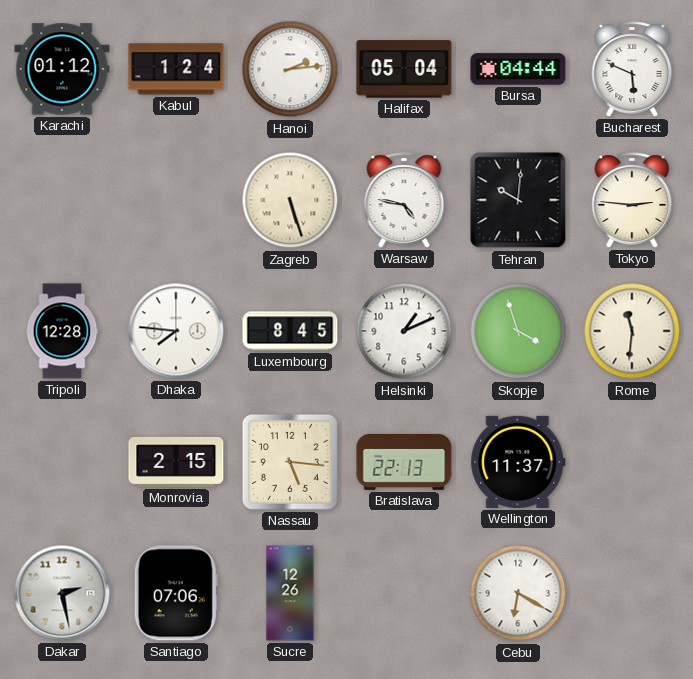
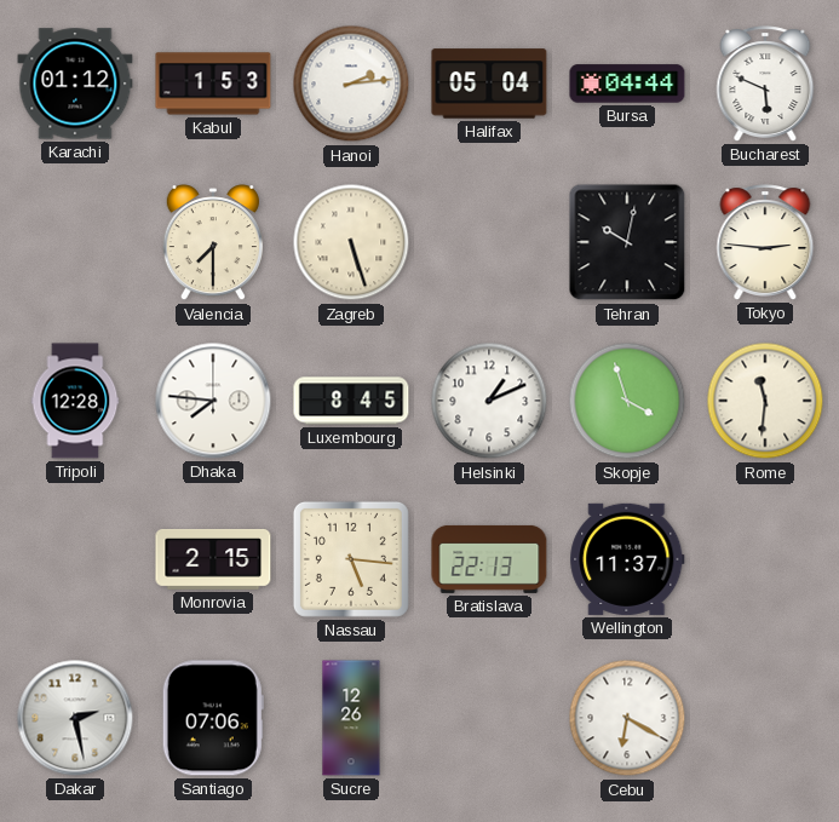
Kabul: 1:24 -> 1:53 (213, 84)
Valencia: none -> 7:30 (213, 243)
Warsaw: 4:47 -> none (404, 200)
Tehran: 10:01 -> 10:02 (627, 242)
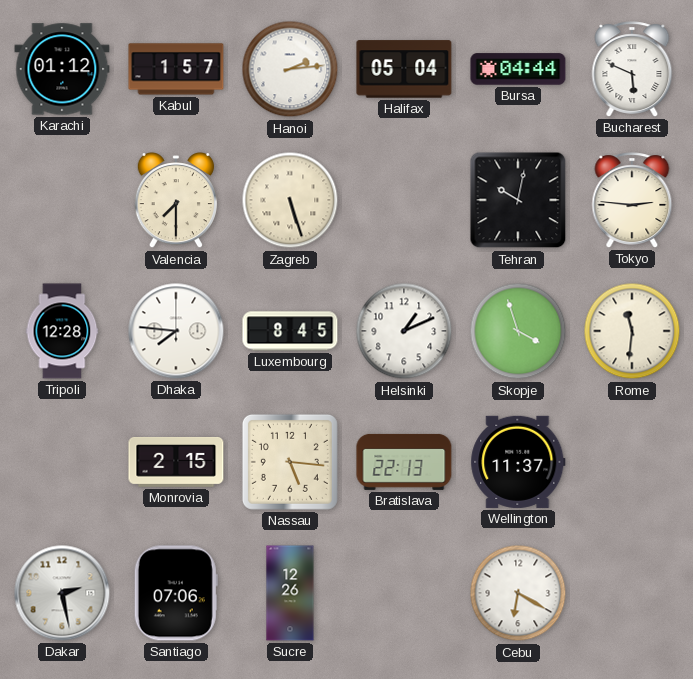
Kabul: 1:53 -> 1:57 (176, 69)
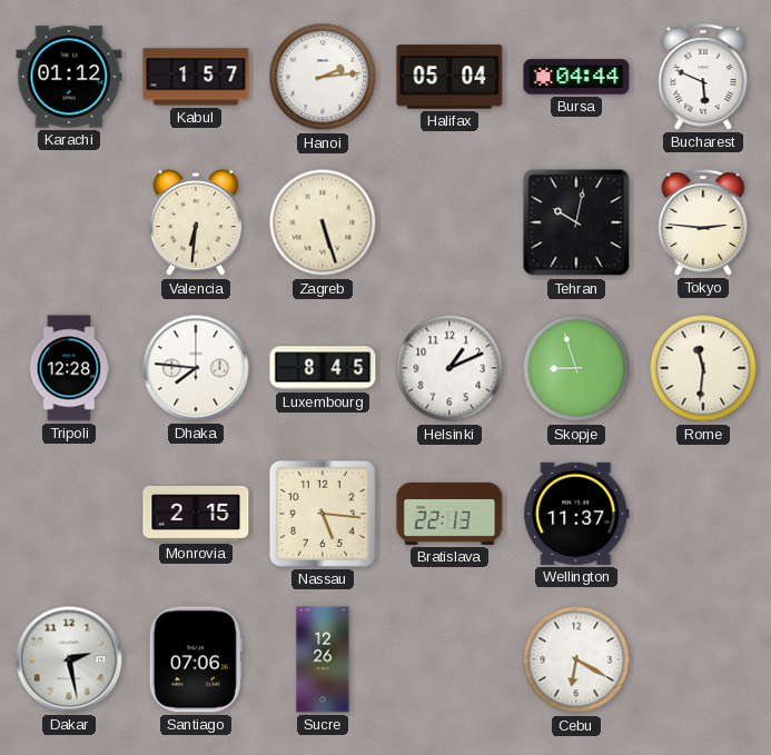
Valencia: 7:30 -> 6:31 (196, 223)
Skopje: 3:57 -> 8:57 (576, 368)
